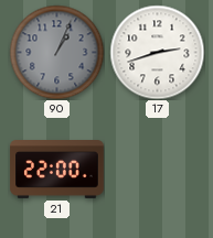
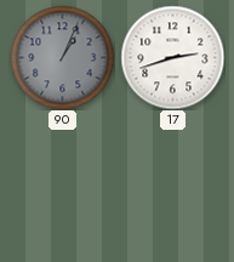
21: 22:00 -> none (57, 170)
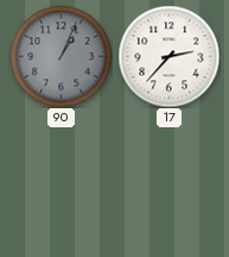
17: 2:42 -> 2:37 (168, 56)
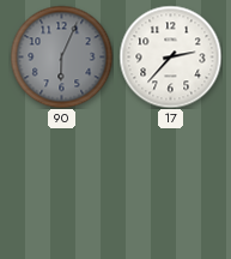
90: 1:04 -> 6:04 (61, 56)
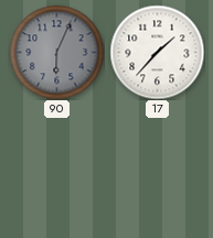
17: 2:37 -> 1:37 (157, 52)
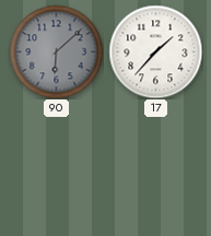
90: 6:04 -> 6:08 (56, 51)
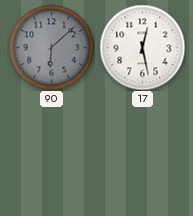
17: 1:37 -> 12:28 (142, 47)
